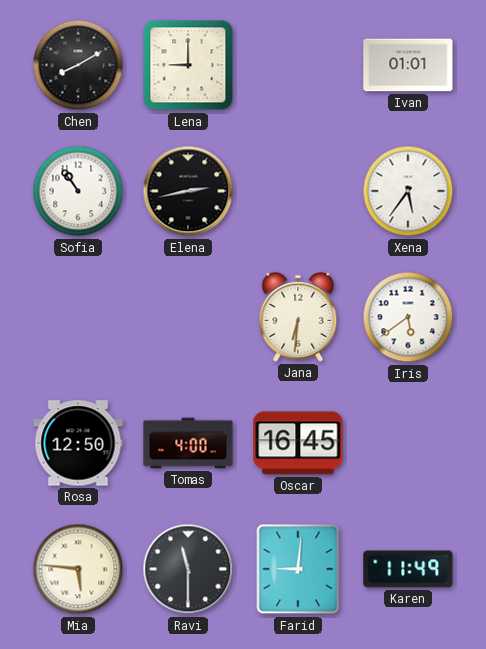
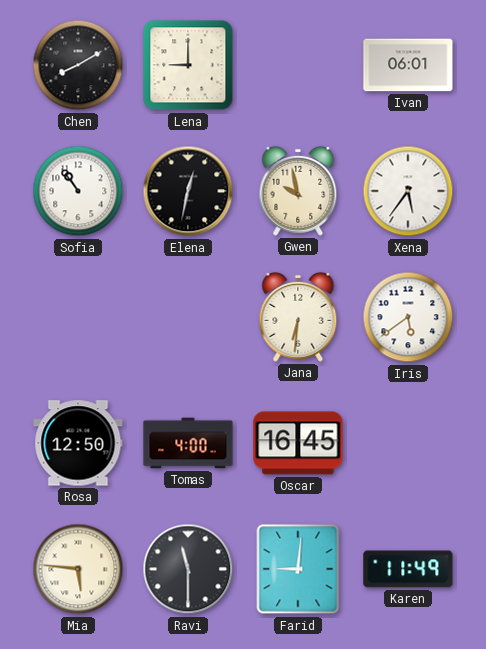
Ivan: 01:01 -> 06:01 (408, 65)
Elena: 2:43 -> 12:32 (188, 191)
Gwen: none -> 9:58 (298, 191)
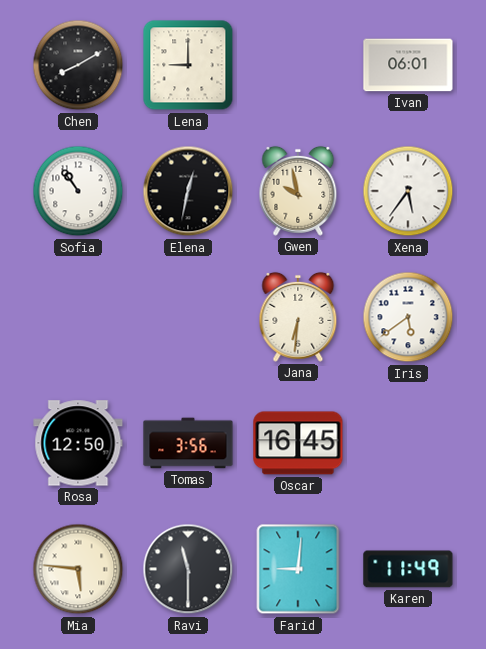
Tomas: 4:00 -> 3:56 (188, 443)
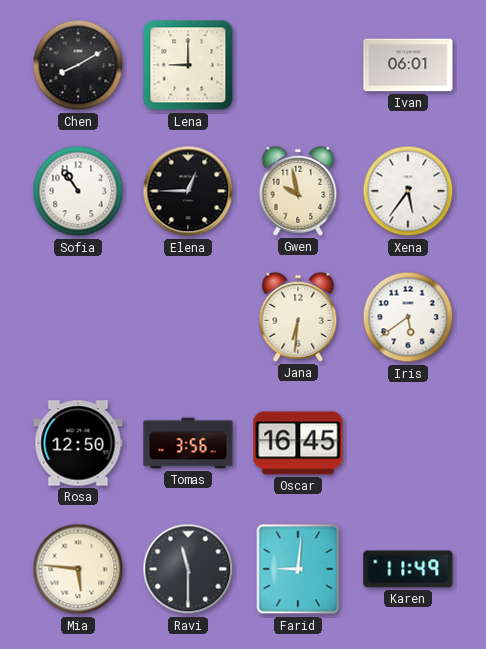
Elena: 12:32 -> 12:45 (188, 191)
